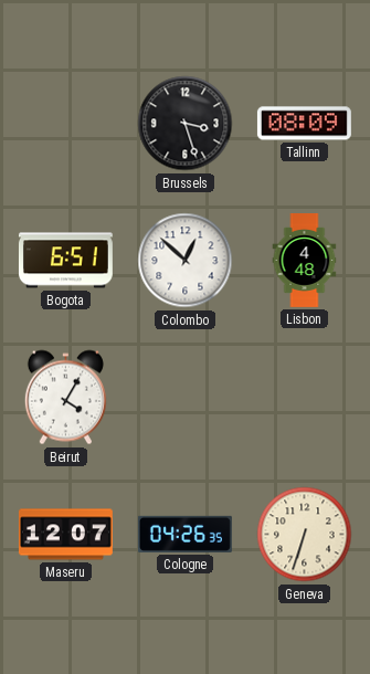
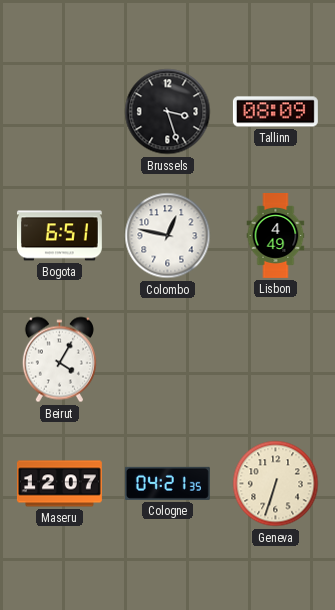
Colombo: 12:52 -> 12:47 (168, 236)
Lisbon: 4:48 -> 4:49 (276, 236)
Cologne: 04:26 -> 04:21 (167, 483)
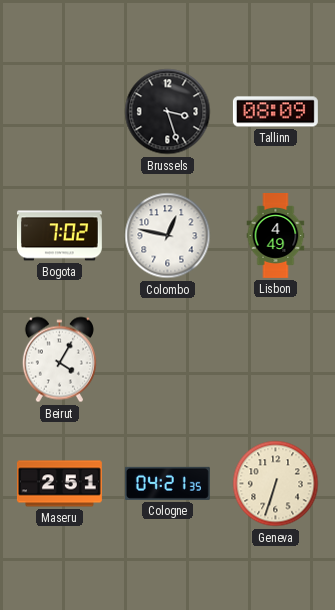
Bogota: 6:51 -> 7:02 (59, 236)
Maseru: 12:07 -> 2:51 (59, 484)
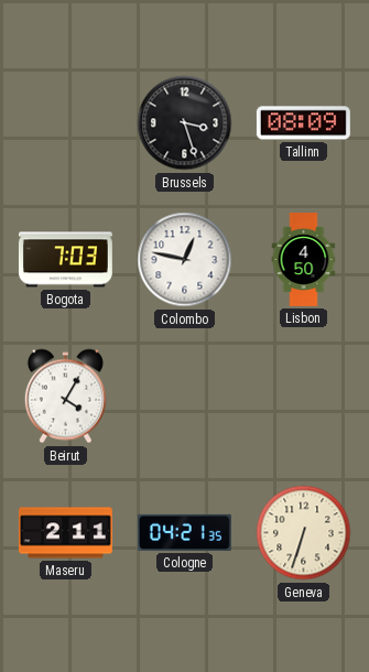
Bogota: 7:02 -> 7:03 (65, 260)
Lisbon: 4:49 -> 4:50 (304, 260)
Maseru: 2:51 -> 2:11 (65, 533)
